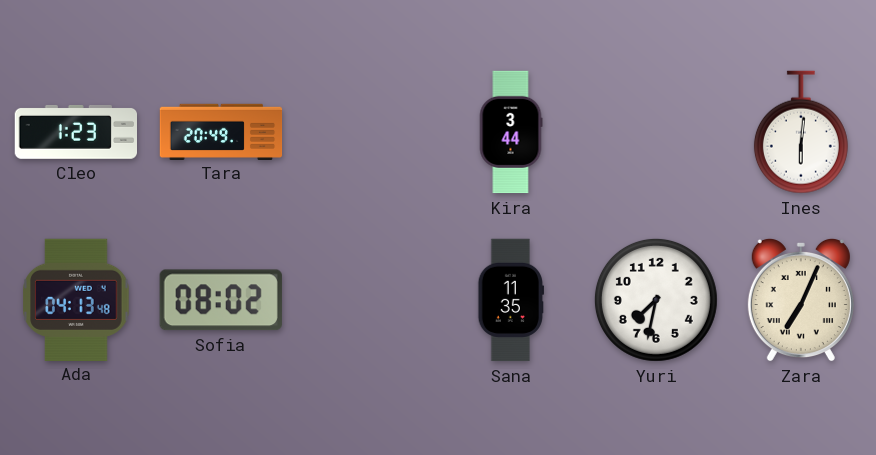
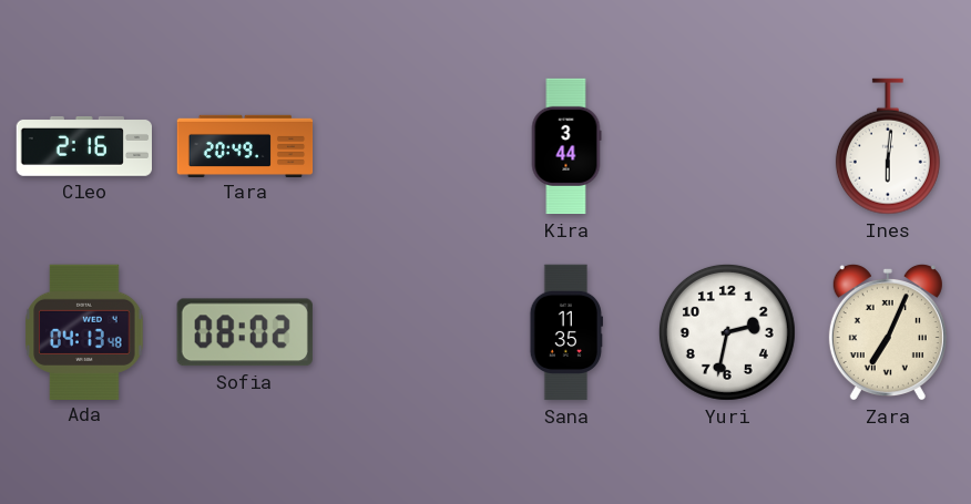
Cleo: 1:23 -> 2:16 (83, 146)
Yuri: 7:32 -> 2:32 (727, 332)
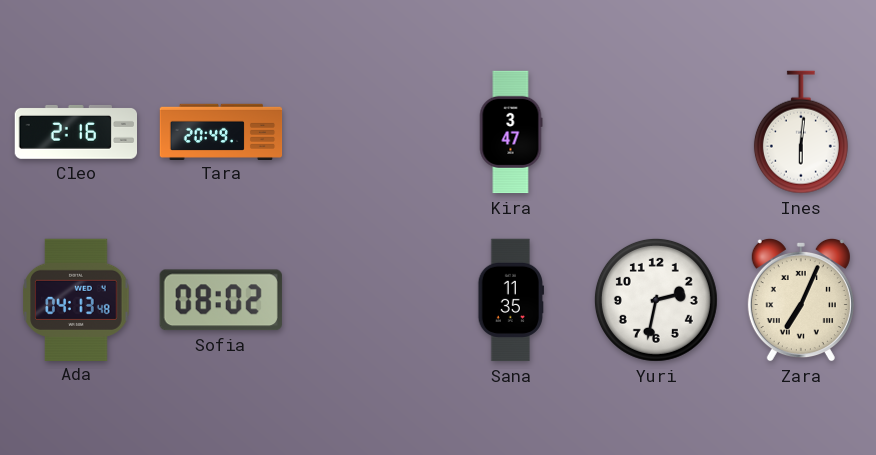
Kira: 3:44 -> 3:47 (511, 132)
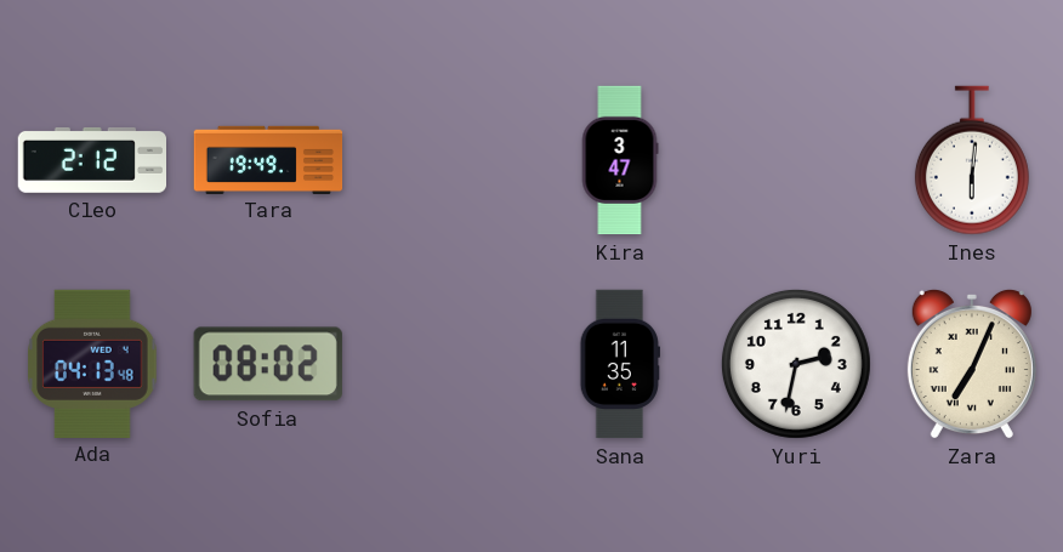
Cleo: 2:16 -> 2:12 (91, 160)
Tara: 20:49 -> 19:49 (268, 159)
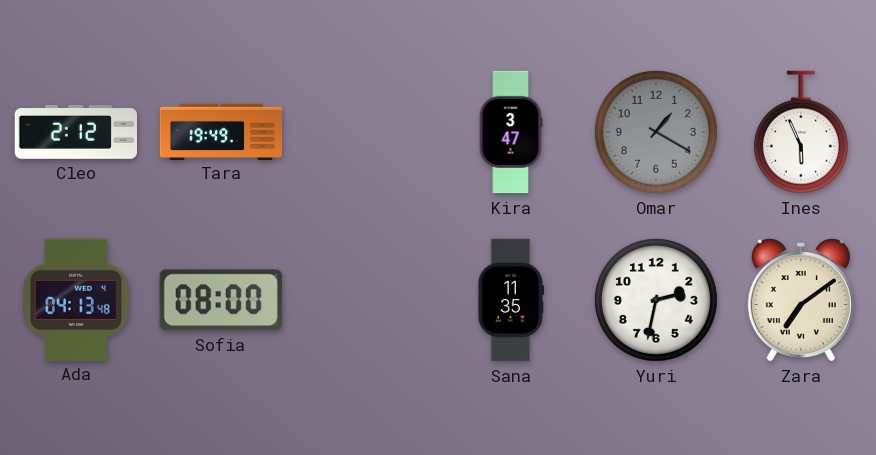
Omar: none -> 1:20 (656, 132)
Ines: 6:01 -> 5:56 (801, 132)
Sofia: 08:02 -> 08:00 (221, 300)
Zara: 7:04 -> 7:09 (801, 300)
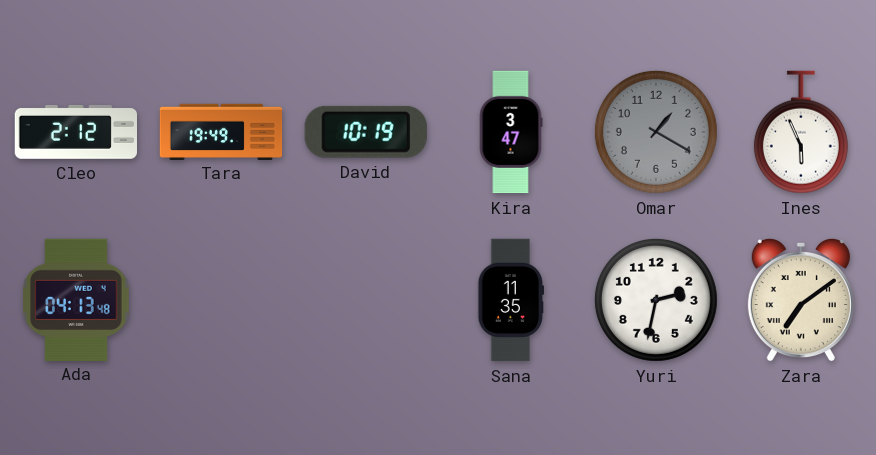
David: none -> 10:19 (366, 132)
Sofia: 08:00 -> none (221, 300)
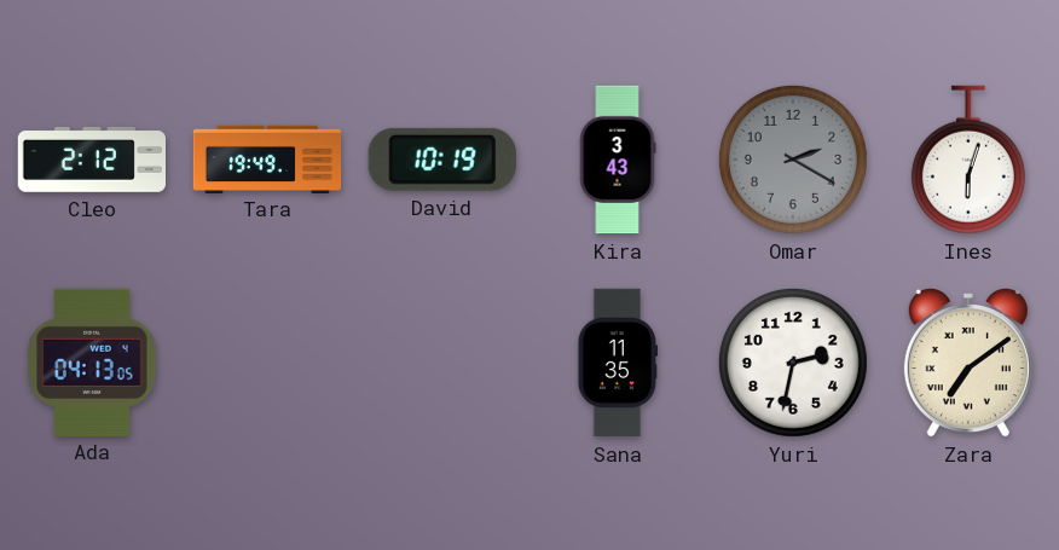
Kira: 3:47 -> 3:43 (618, 160)
Omar: 1:20 -> 2:20 (793, 160)
Ines: 5:56 -> 6:03 (968, 160)
Ada: 04:13:48 -> 04:13:05 (92, 361)
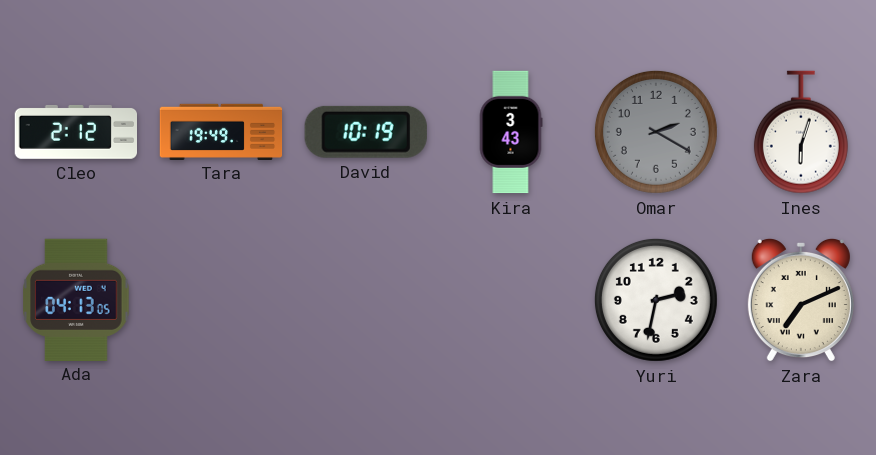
Sana: 11:35 -> none (617, 363)
Zara: 7:09 -> 7:11 (801, 300)
